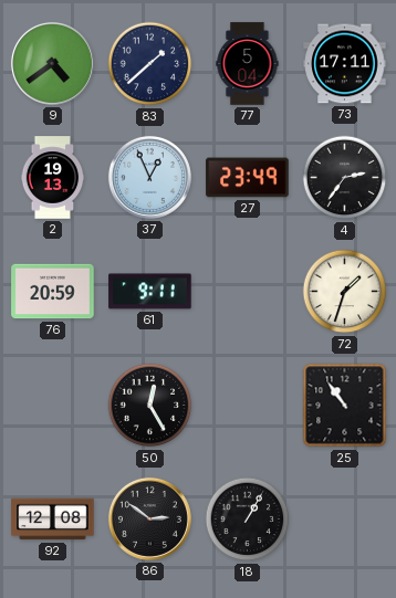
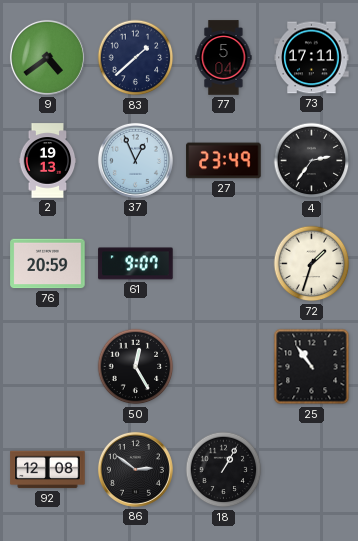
61: 9:11 -> 9:07 (136, 264)
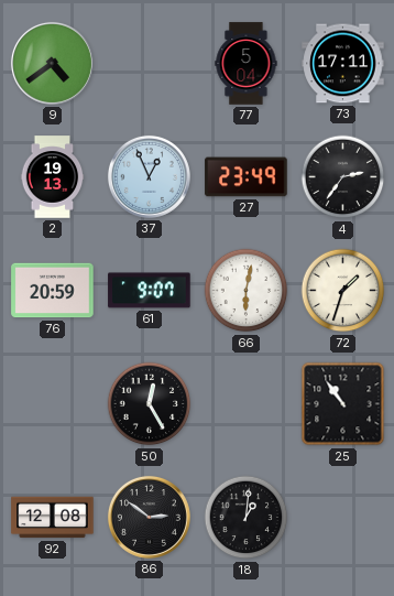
83: 1:38 -> none (136, 58)
66: none -> 6:02 (247, 291)
18: 1:05 -> 1:01 (247, 518)
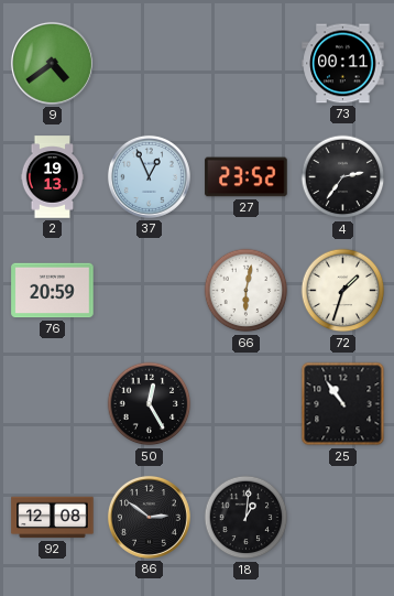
77: 5:04 -> none (247, 64)
73: 17:11 -> 00:11 (343, 64)
27: 23:49 -> 23:52 (247, 177)
61: 9:07 -> none (150, 291)
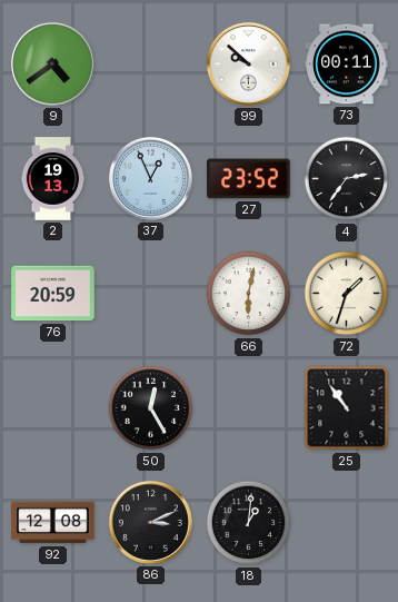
99: none -> 9:52 (248, 63)
86: 2:51 -> 3:11 (150, 522)
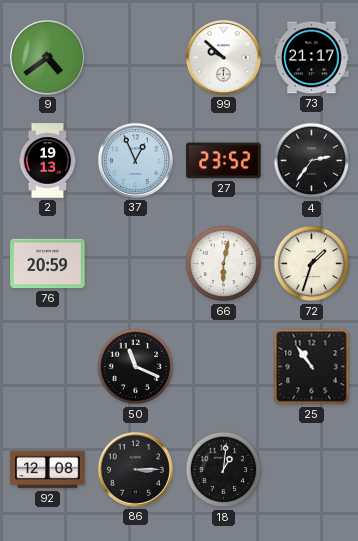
73: 00:11 -> 21:17 (312, 58)
50: 12:25 -> 11:19 (136, 367)
86: 3:11 -> 3:15 (135, 469)
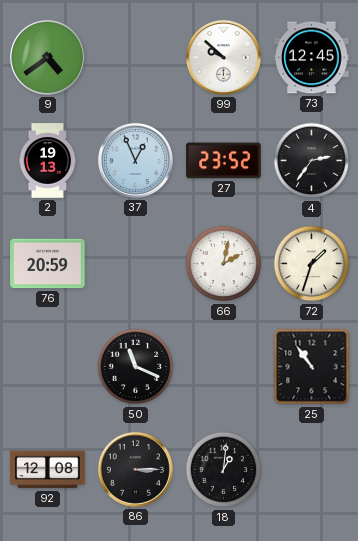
73: 21:17 -> 12:45 (312, 58)
66: 6:02 -> 2:02 (224, 264)
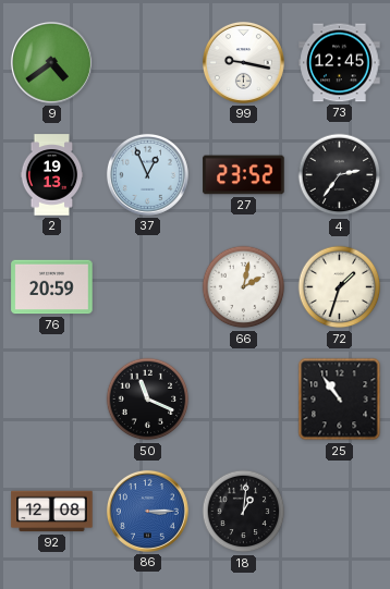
99: 9:52 -> 9:17 (243, 62)
86 dial: black -> blue (147, 511)
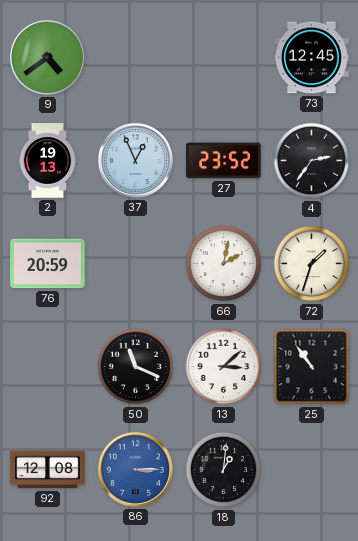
99: 9:17 -> none (243, 62)
13: none -> 3:08 (224, 367)
